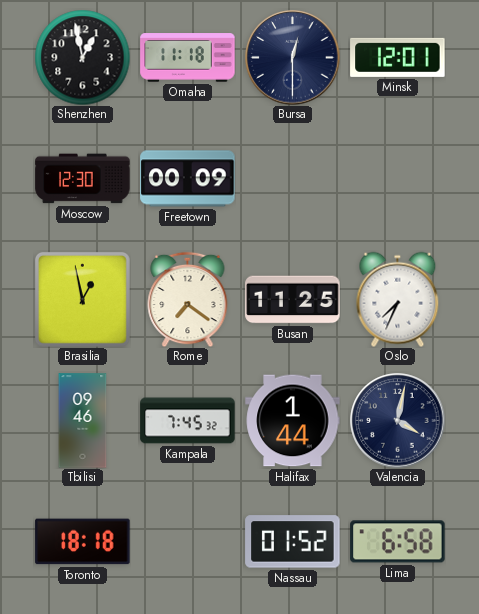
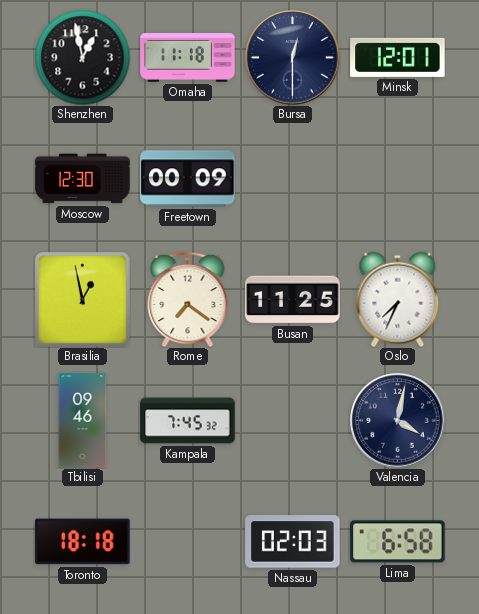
Halifax: 1:44 -> none (293, 421)
Nassau: 01:52 -> 02:03 (293, 542)
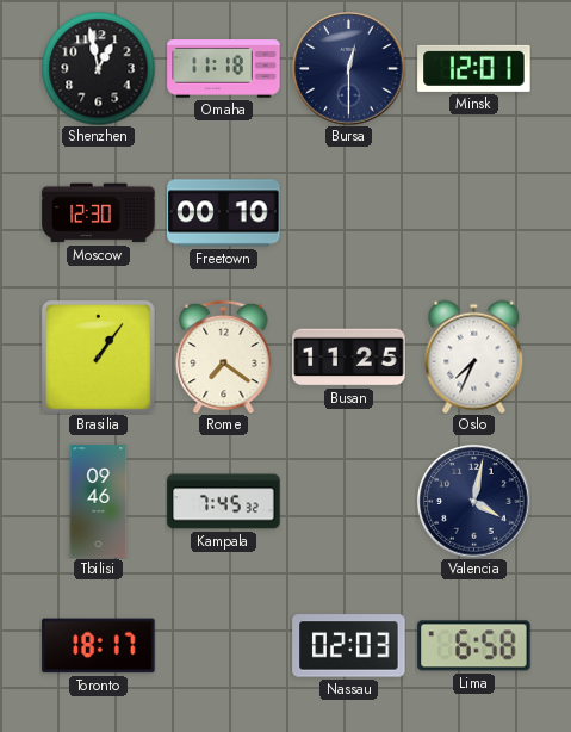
Freetown: 00:09 -> 00:10 (224, 213)
Brasilia: 12:58 -> 1:06 (98, 356)
Toronto: 18:18 -> 18:17 (99, 646)
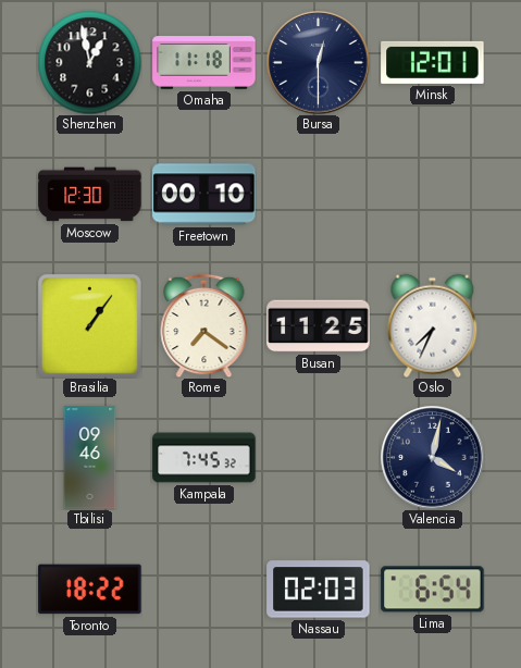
Toronto: 18:17 -> 18:22 (90, 590)
Lima: 6:58 -> 6:54 (433, 590)
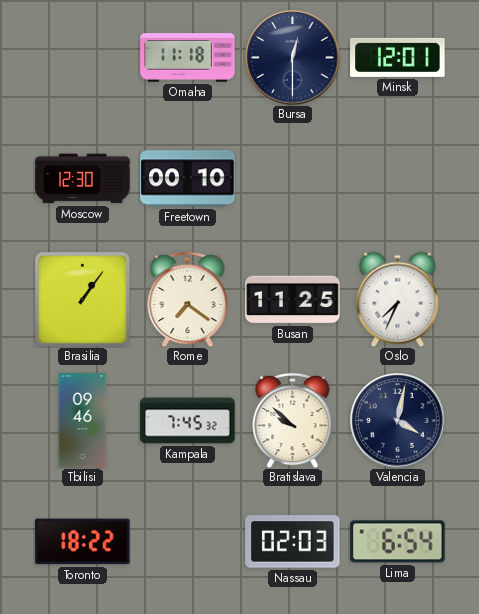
Shenzhen: 12:58 -> none (89, 62)
Bratislava: none -> 9:52 (293, 420)
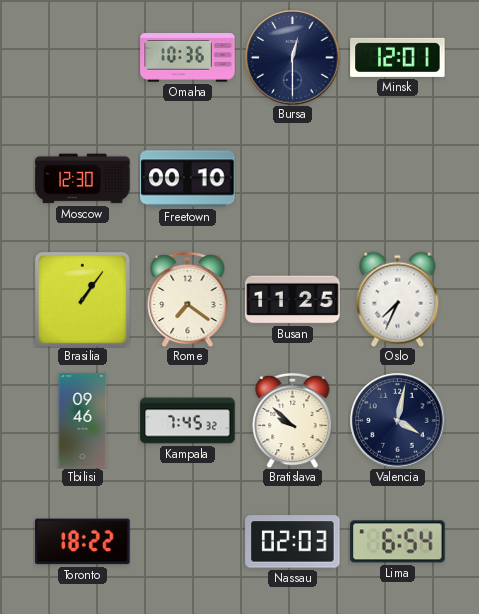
Omaha: 11:18 -> 10:36 (188, 58)
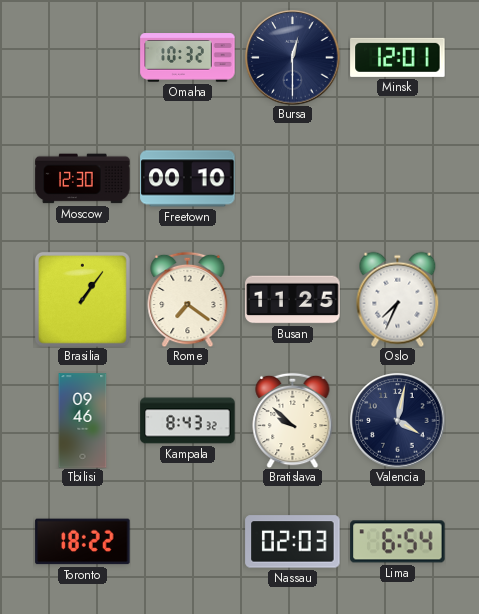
Omaha: 10:36 -> 10:32 (188, 58)
Kampala: 7:45 -> 8:43 (188, 421)
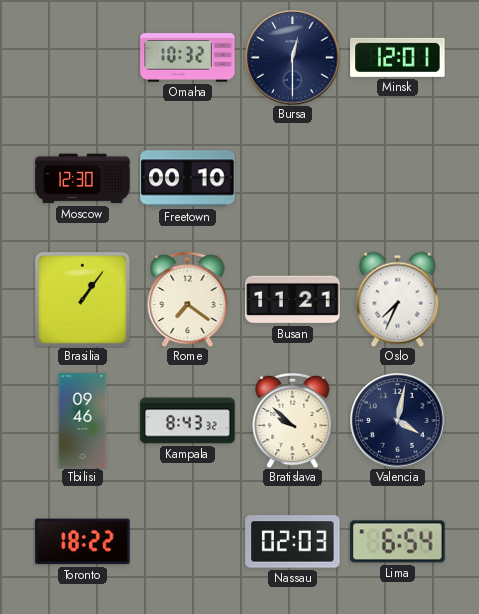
Busan: 11:25 -> 11:21 (293, 300)
